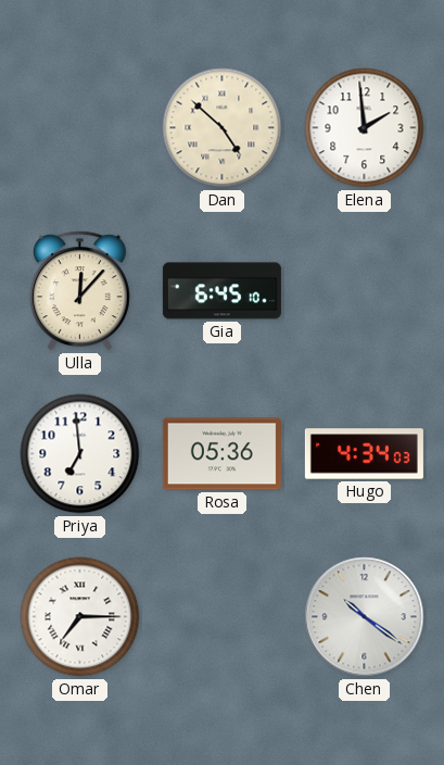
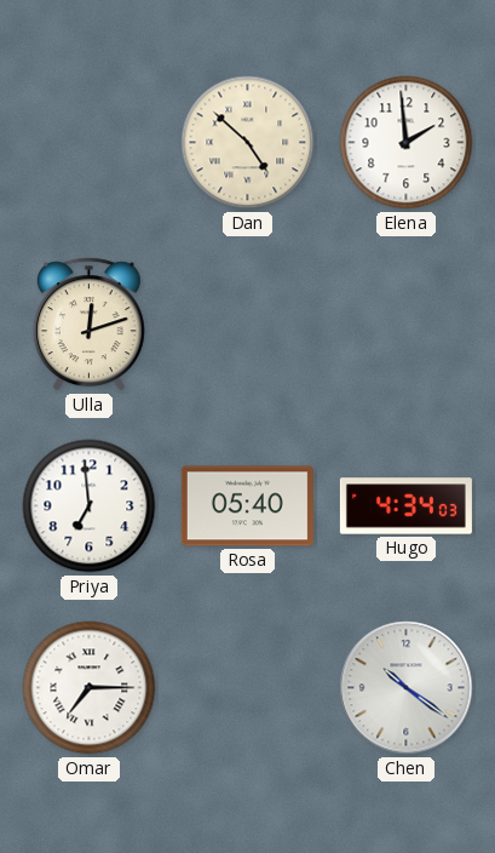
Ulla: 12:07 -> 12:12 (88, 325)
Gia: 6:45 -> none (221, 291)
Rosa: 05:36 -> 05:40 (247, 506)
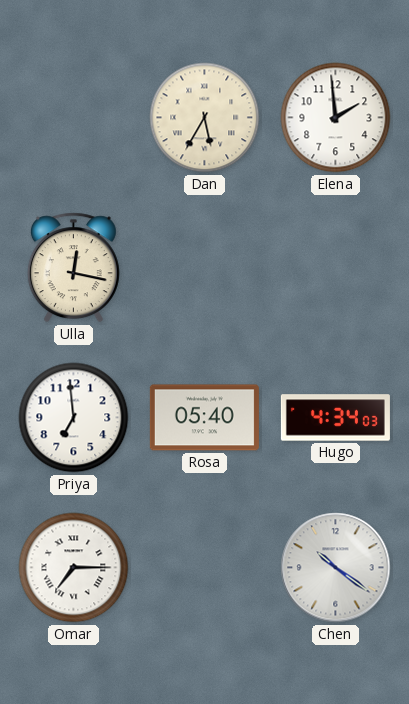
Dan: 4:52 -> 5:35 (205, 118)
Ulla: 12:12 -> 12:17 (73, 268)
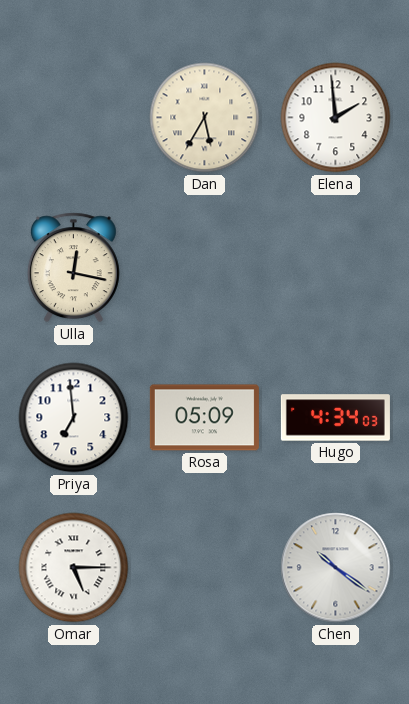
Rosa: 05:40 -> 05:09 (204, 418)
Omar: 7:15 -> 5:15 (74, 568)
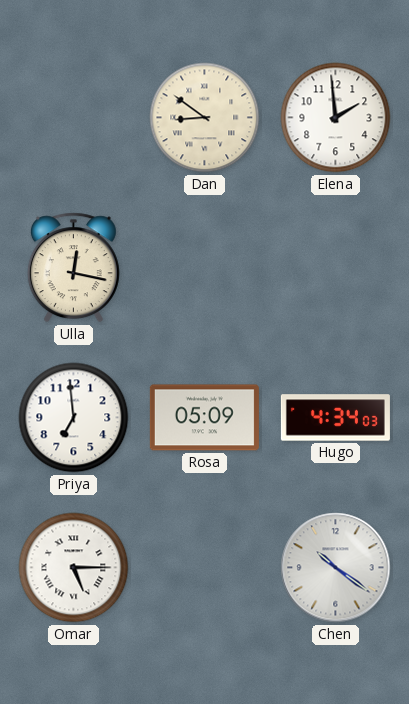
Dan: 5:35 -> 8:51 (205, 118)
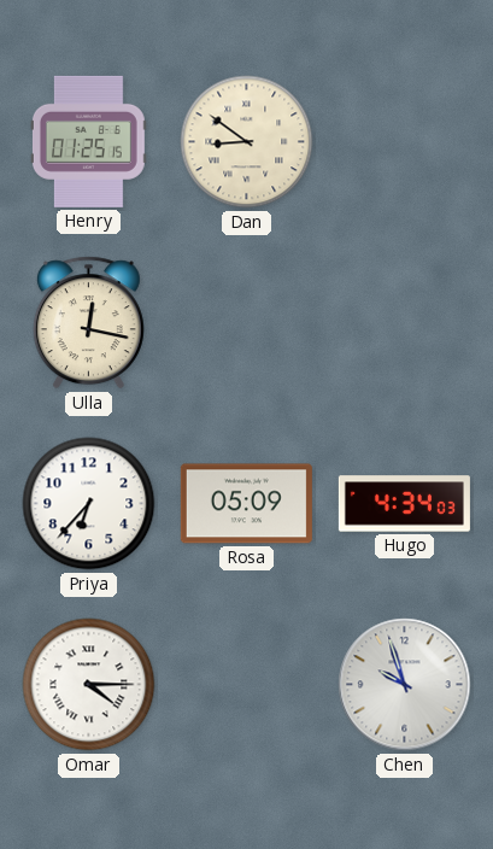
Henry: none -> 01:25 (88, 141)
Elena: 1:59 -> none (336, 118)
Priya: 6:59 -> 6:37 (89, 504)
Omar: 5:15 -> 4:15 (89, 685)
Chen: 10:21 -> 9:57 (405, 685)
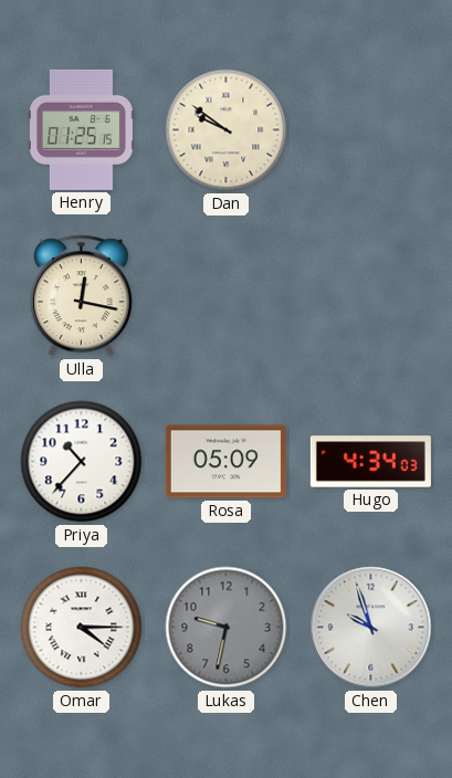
Dan: 8:51 -> 9:51 (227, 130)
Priya: 6:37 -> 10:37 (82, 462)
Lukas: none -> 9:32 (227, 628)
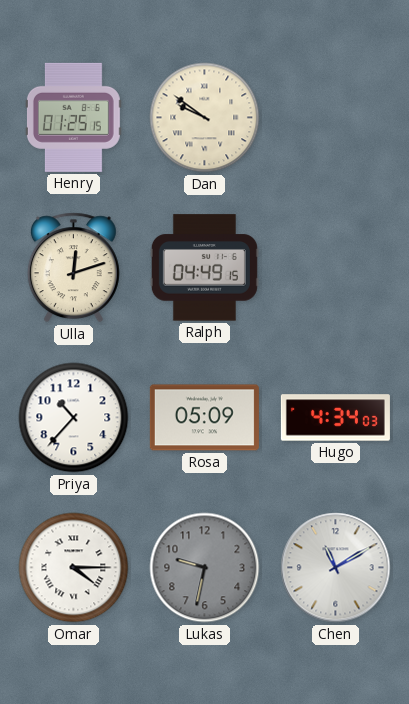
Ulla: 12:17 -> 12:12 (73, 268)
Ralph: none -> 04:49 (204, 268)
Chen: 9:57 -> 11:10 (336, 568)
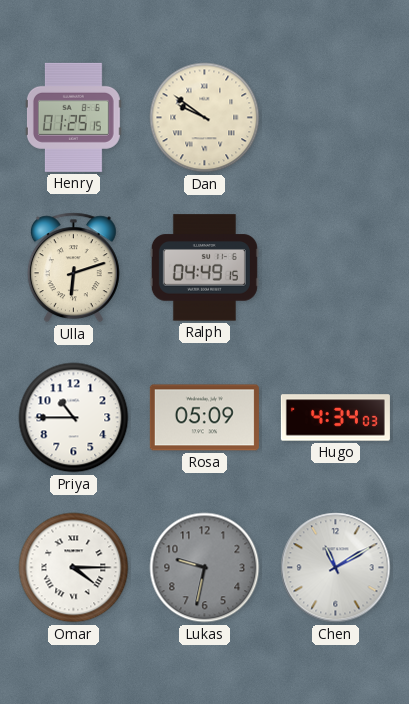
Ulla: 12:12 -> 6:12 (73, 268)
Priya: 10:37 -> 10:45 (74, 418)
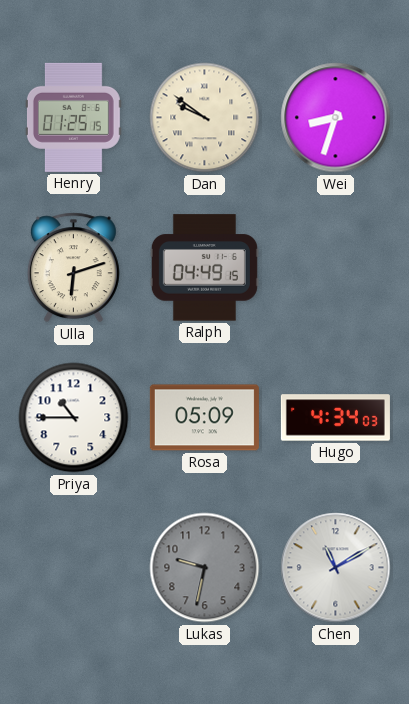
Wei: none -> 8:33 (336, 118)
Omar: 4:15 -> none (74, 568)
